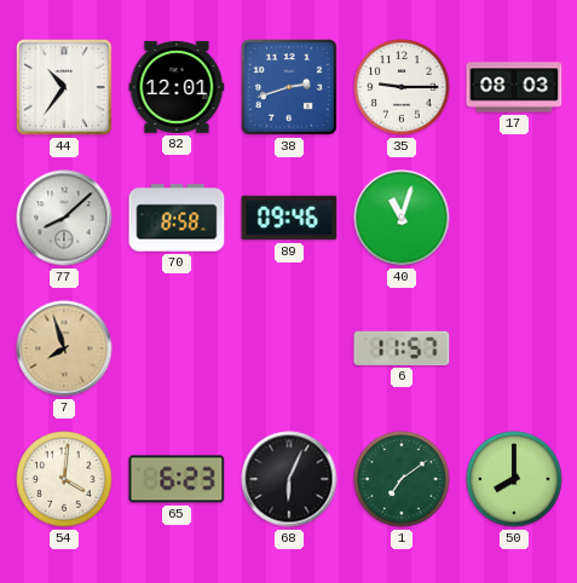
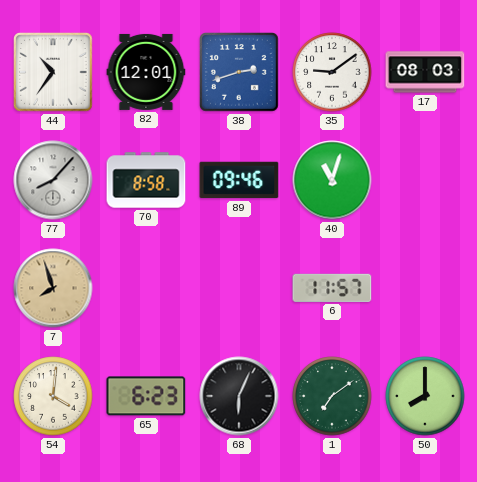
35: 9:15 -> 9:09 (332, 72)
77: 8:08 -> 8:07 (53, 180)
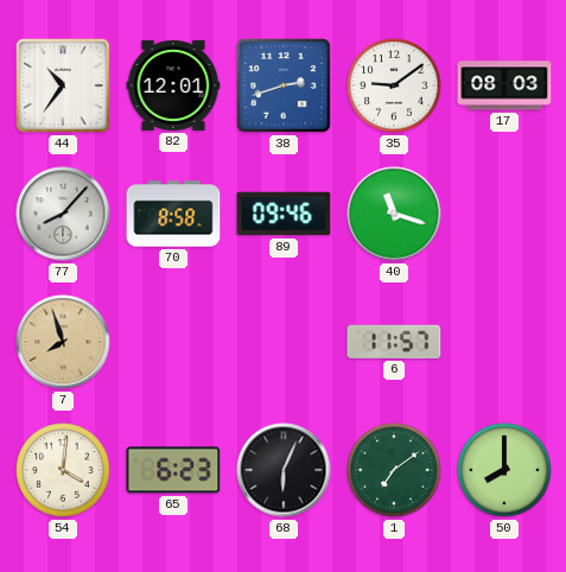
40: 11:03 -> 11:18 (394, 214)
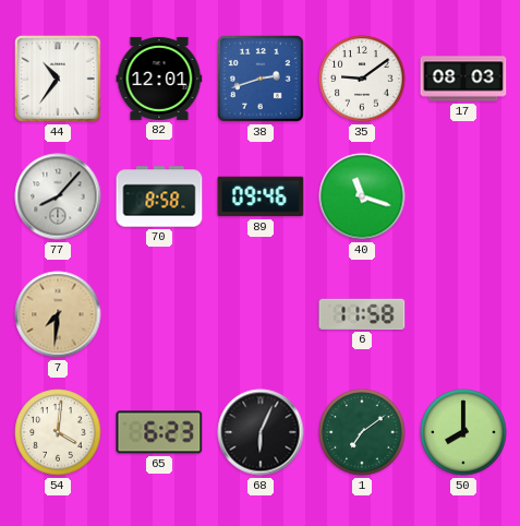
7: 7:57 -> 7:31 (58, 314)
6: 11:57 -> 11:58 (362, 314)
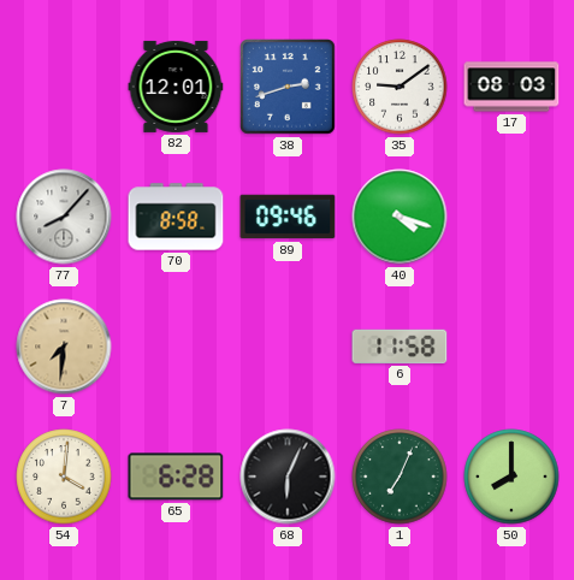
44: 10:36 -> none (59, 80)
40: 11:18 -> 4:18 (400, 217)
65: 6:23 -> 6:28 (176, 477)
1: 7:09 -> 7:04 (400, 477)
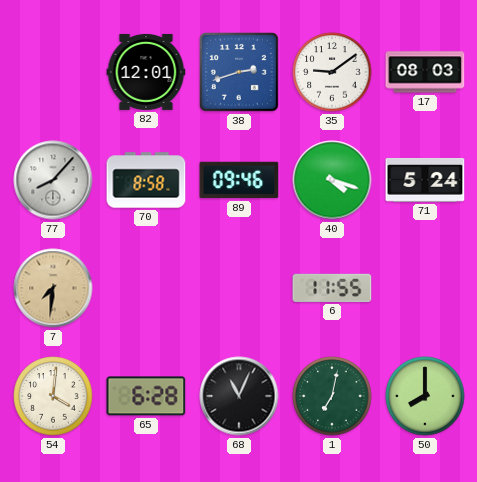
71: none -> 5:24 (425, 181)
6: 11:58 -> 11:55 (332, 288)
68: 6:04 -> 11:04 (239, 396)
1: 7:04 -> 7:02 (332, 396)
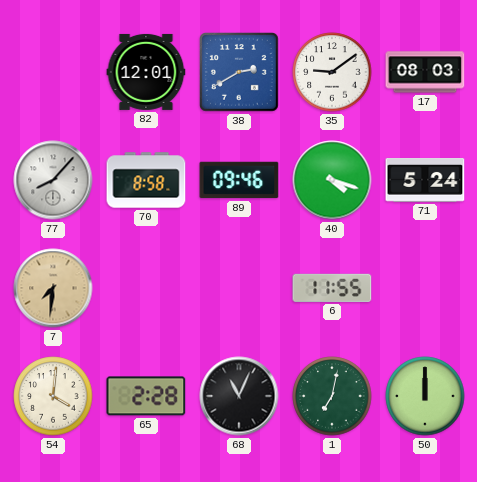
38: 2:42 -> 2:40 (240, 73)
65: 6:28 -> 2:28 (146, 396)
50: 8:00 -> 12:00 (425, 396)
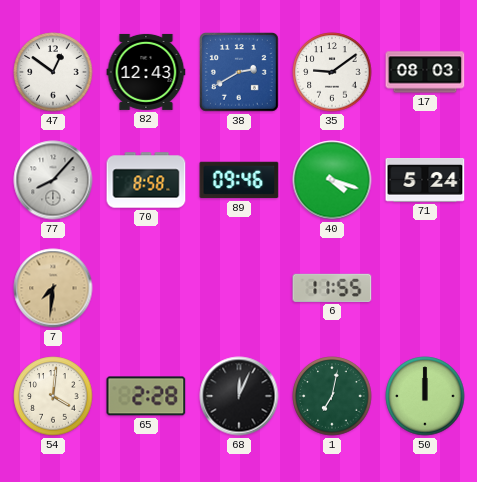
47: none -> 12:51 (53, 72)
82: 12:01 -> 12:43 (146, 72)
68: 11:04 -> 12:04 (239, 396)
